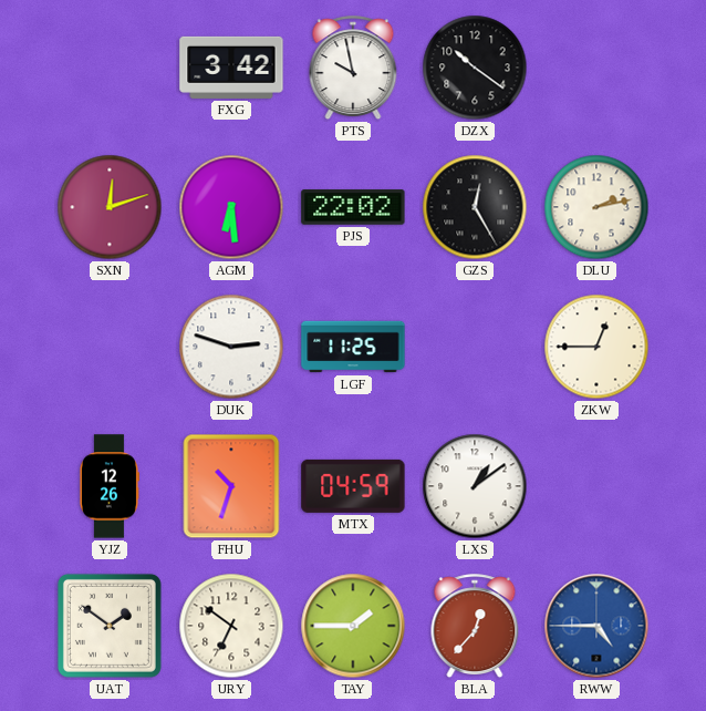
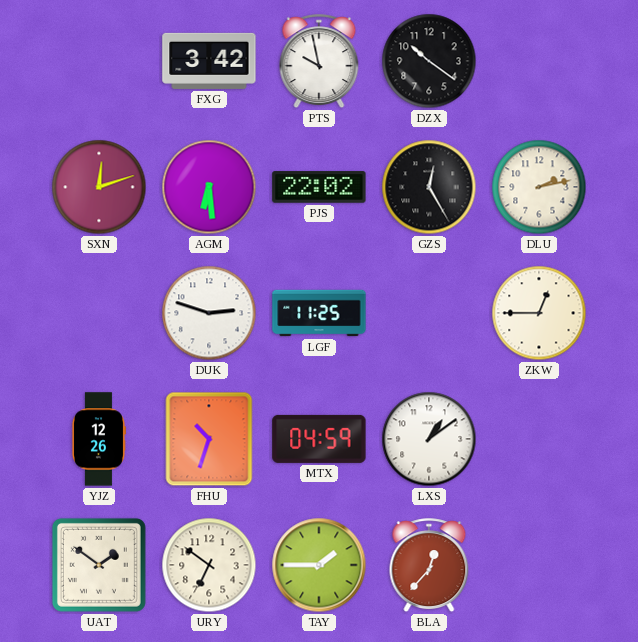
RWW: 4:45 -> none (596, 626)
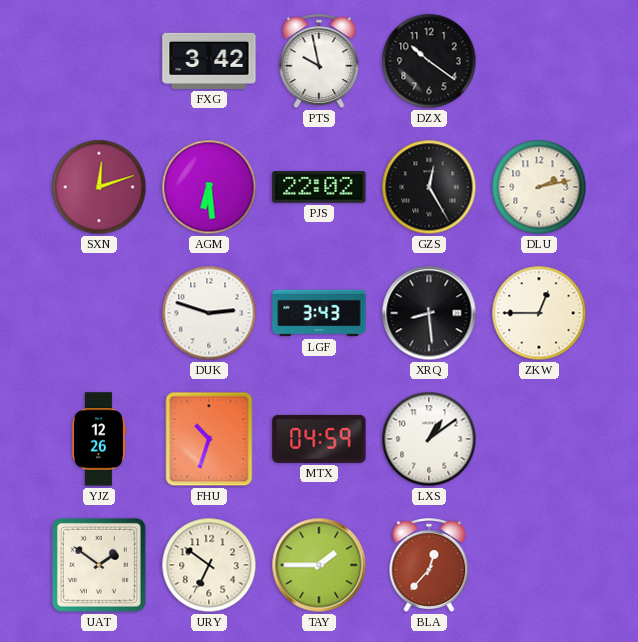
LGF: 11:25 -> 3:43 (319, 313)
XRQ: none -> 8:29 (429, 313)
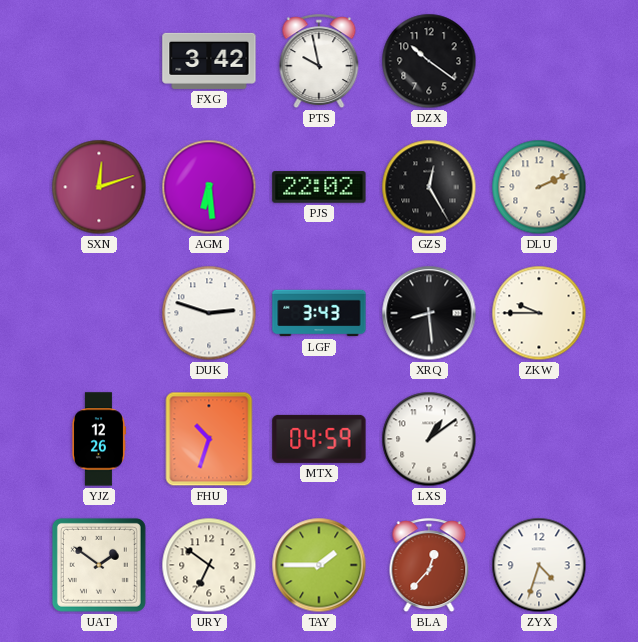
DLU: 2:13 -> 2:11 (539, 187)
ZKW: 12:45 -> 9:45 (539, 313)
ZYX: none -> 4:33 (539, 565)
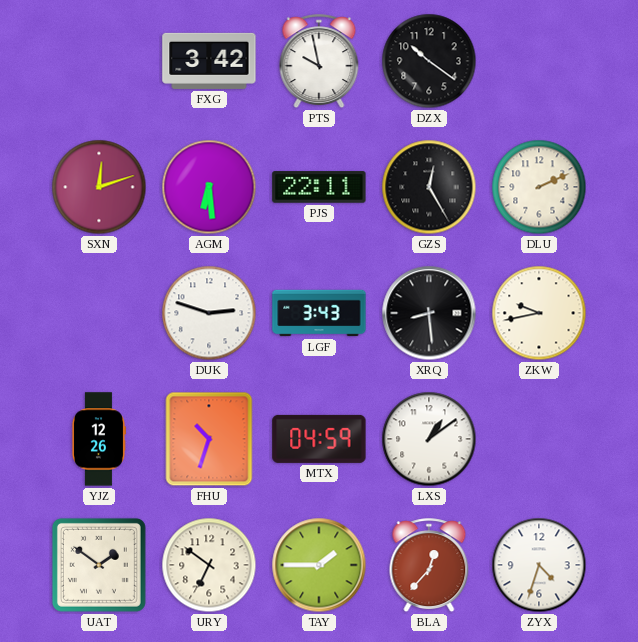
PJS: 22:02 -> 22:11 (319, 187)
ZKW: 9:45 -> 9:43 (539, 313)
